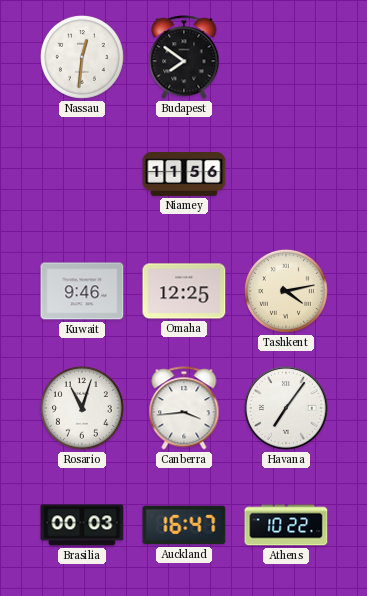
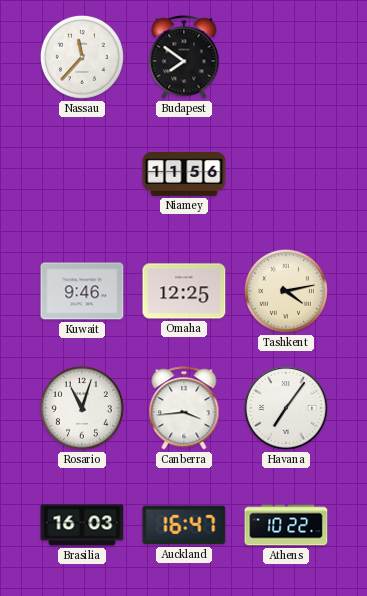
Nassau: 12:31 -> 11:37 (82, 57)
Brasilia: 00:03 -> 16:03 (82, 525)
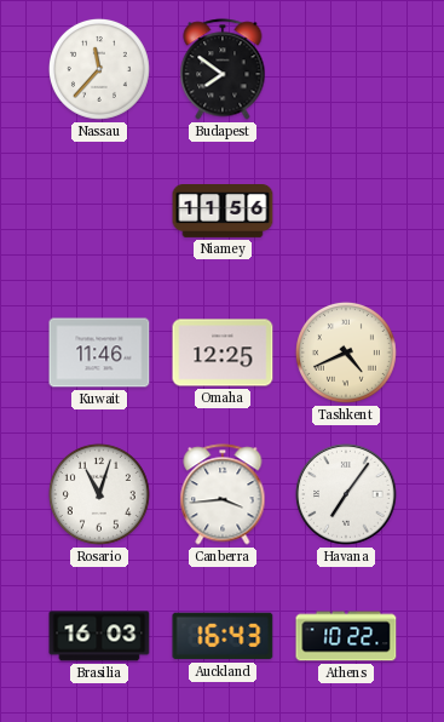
Kuwait: 9:46 -> 11:46 (99, 353)
Tashkent: 4:13 -> 4:41 (346, 353)
Auckland: 16:47 -> 16:43 (223, 636)
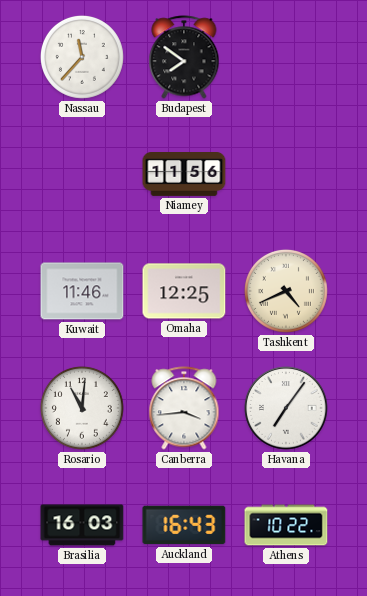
Rosario: 11:03 -> 11:01 (82, 408)
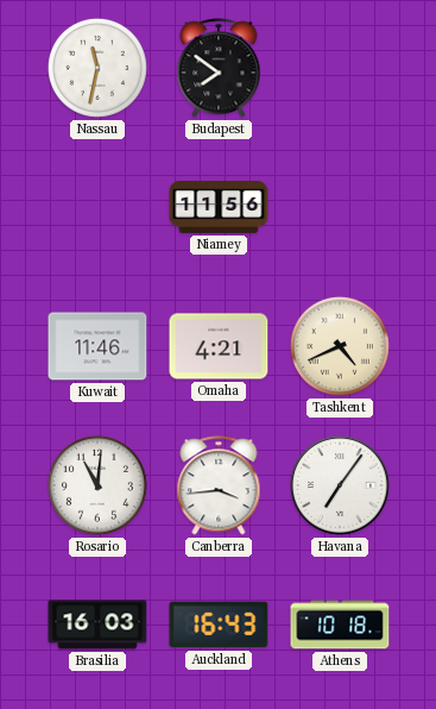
Nassau: 11:37 -> 11:32 (97, 68)
Omaha: 12:25 -> 4:21 (219, 346)
Athens: 10:22 -> 10:18 (340, 625)
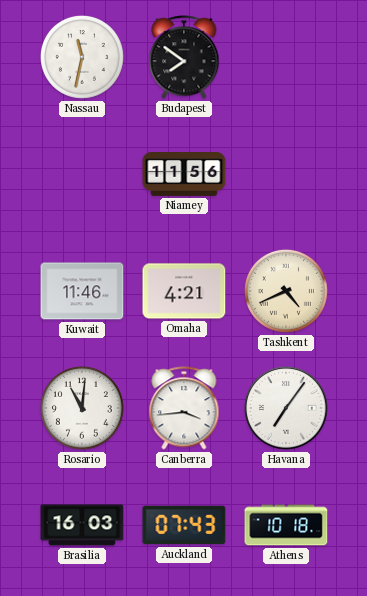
Auckland: 16:43 -> 07:43 (184, 525)
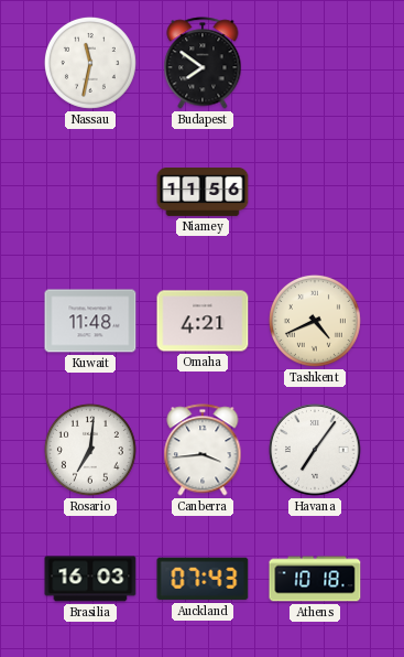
Kuwait: 11:46 -> 11:48 (90, 321)
Rosario: 11:01 -> 7:01 (90, 450)
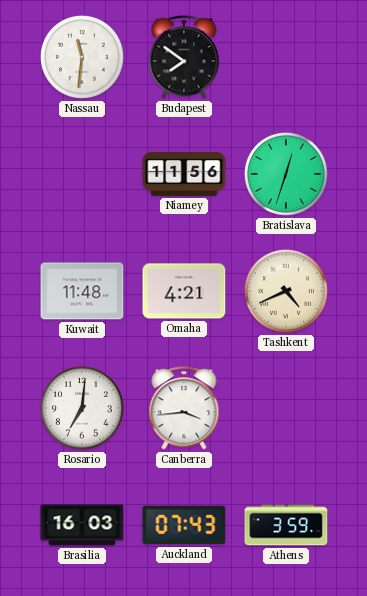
Nassau: 11:32 -> 11:31 (82, 57)
Bratislava: none -> 12:33 (286, 174)
Havana: 7:06 -> none (315, 450)
Athens: 10:18 -> 3:59 (286, 525)
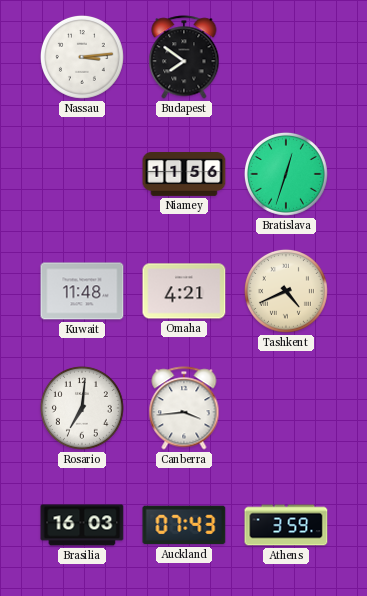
Nassau: 11:31 -> 3:14 (82, 57)
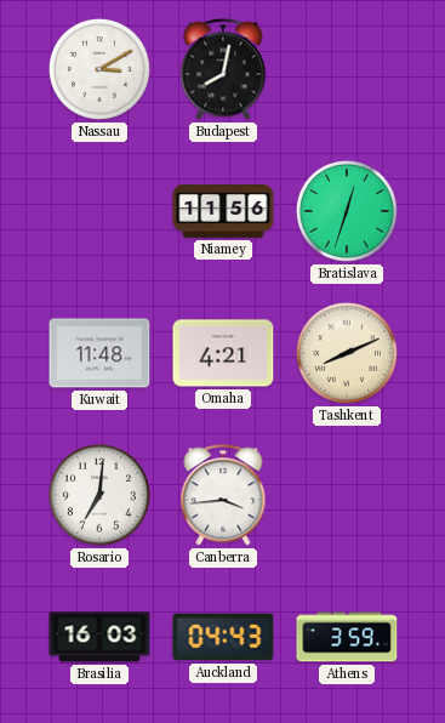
Nassau: 3:14 -> 3:10 (99, 69)
Budapest: 7:51 -> 8:02 (223, 69)
Tashkent: 4:41 -> 8:11 (347, 353)
Auckland: 07:43 -> 04:43 (223, 637)
